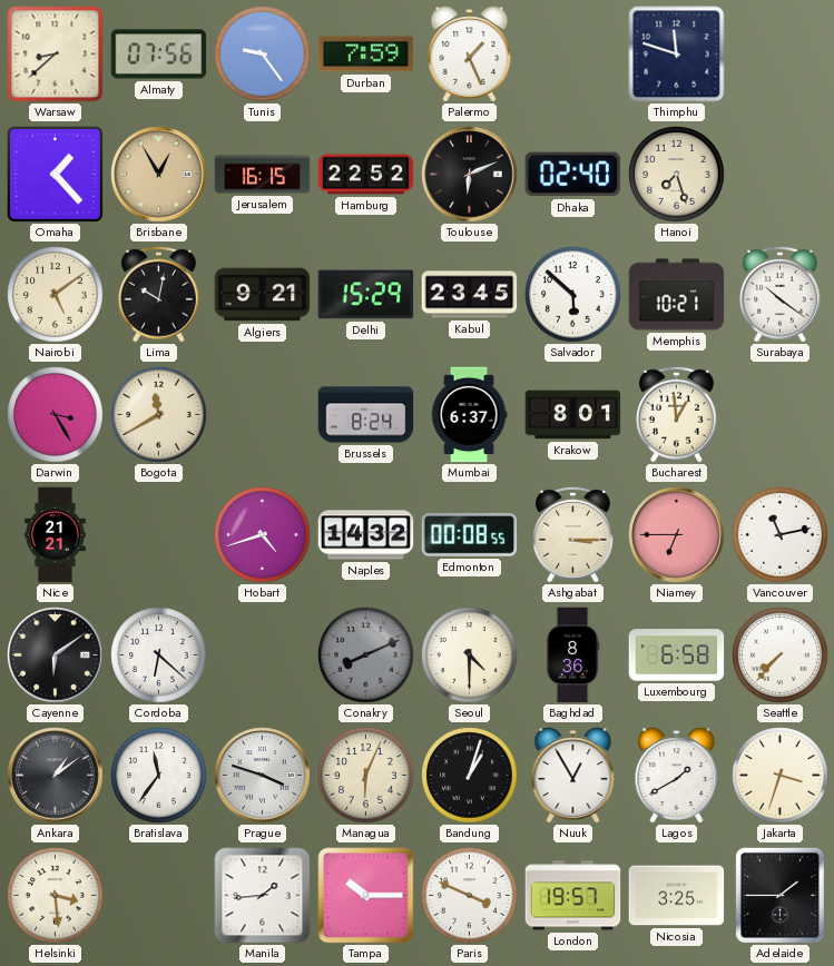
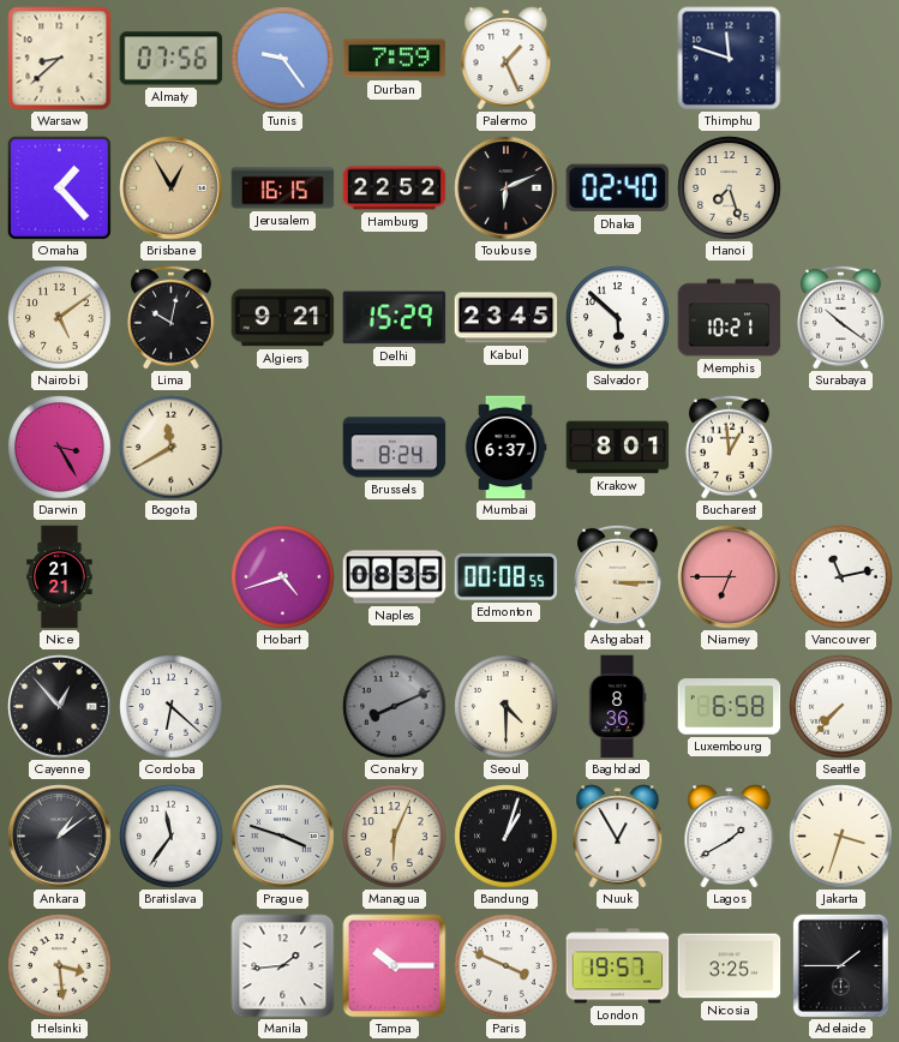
Naples: 14:32 -> 08:35 (395, 577)
Cayenne: 6:09 -> 12:53 (60, 707)
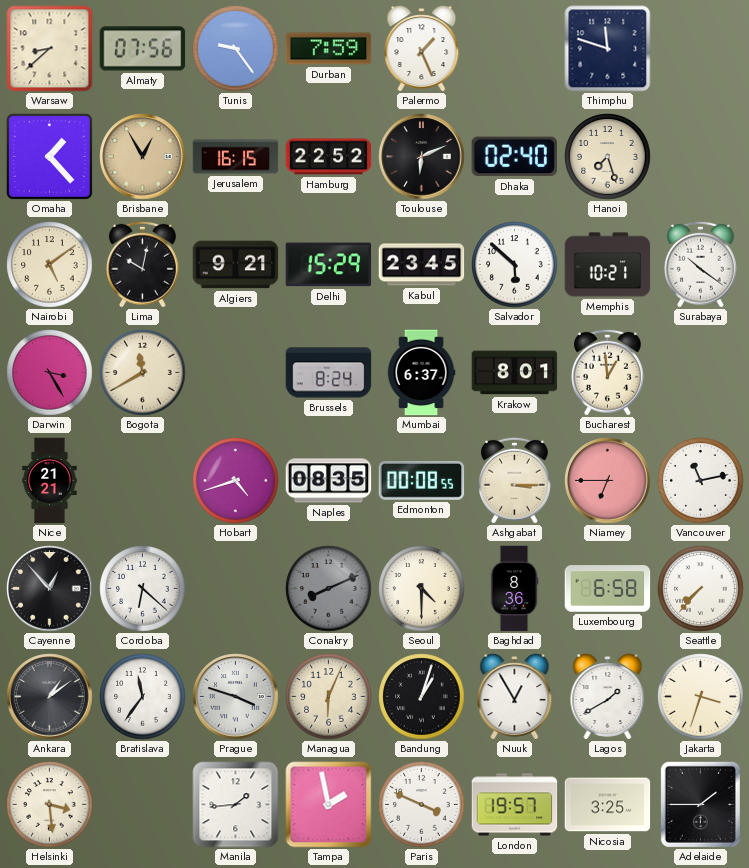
Tampa: 10:15 -> 1:58 (329, 805)
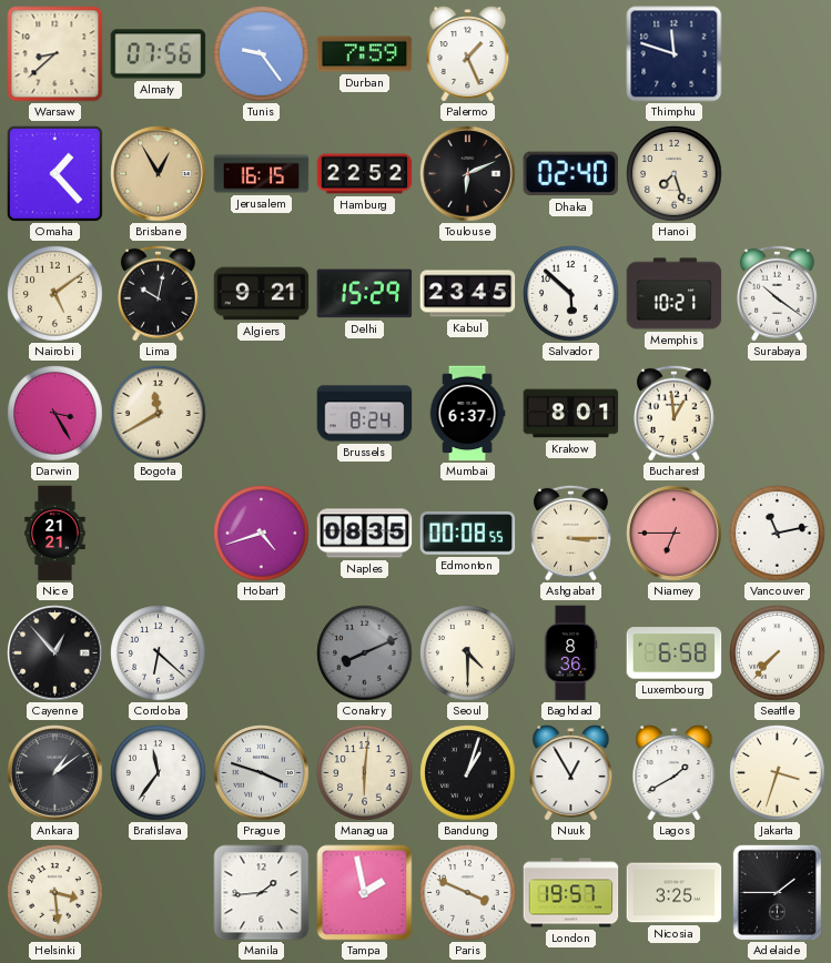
Managua: 6:04 -> 6:01 (365, 773)
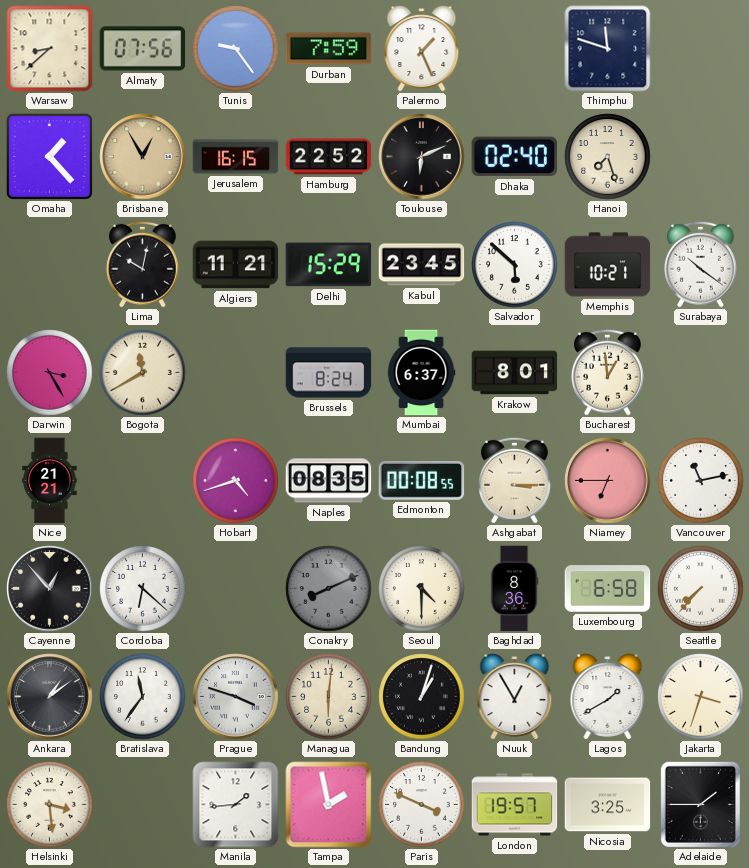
Nairobi: 5:09 -> none (55, 294)
Algiers: 9:21 -> 11:21 (236, 265)
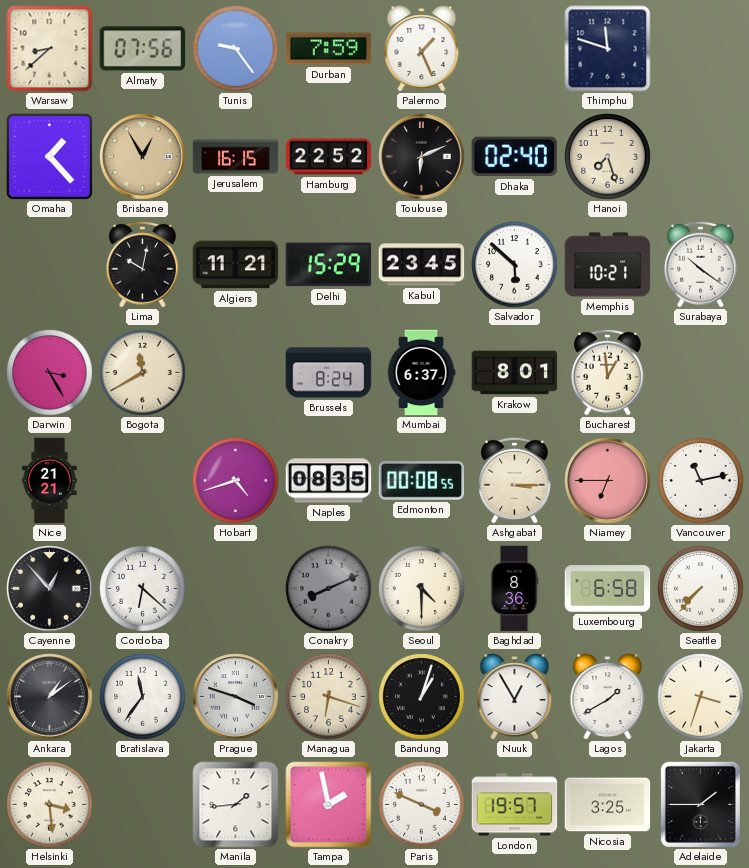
Managua: 6:01 -> 6:18 (329, 697)
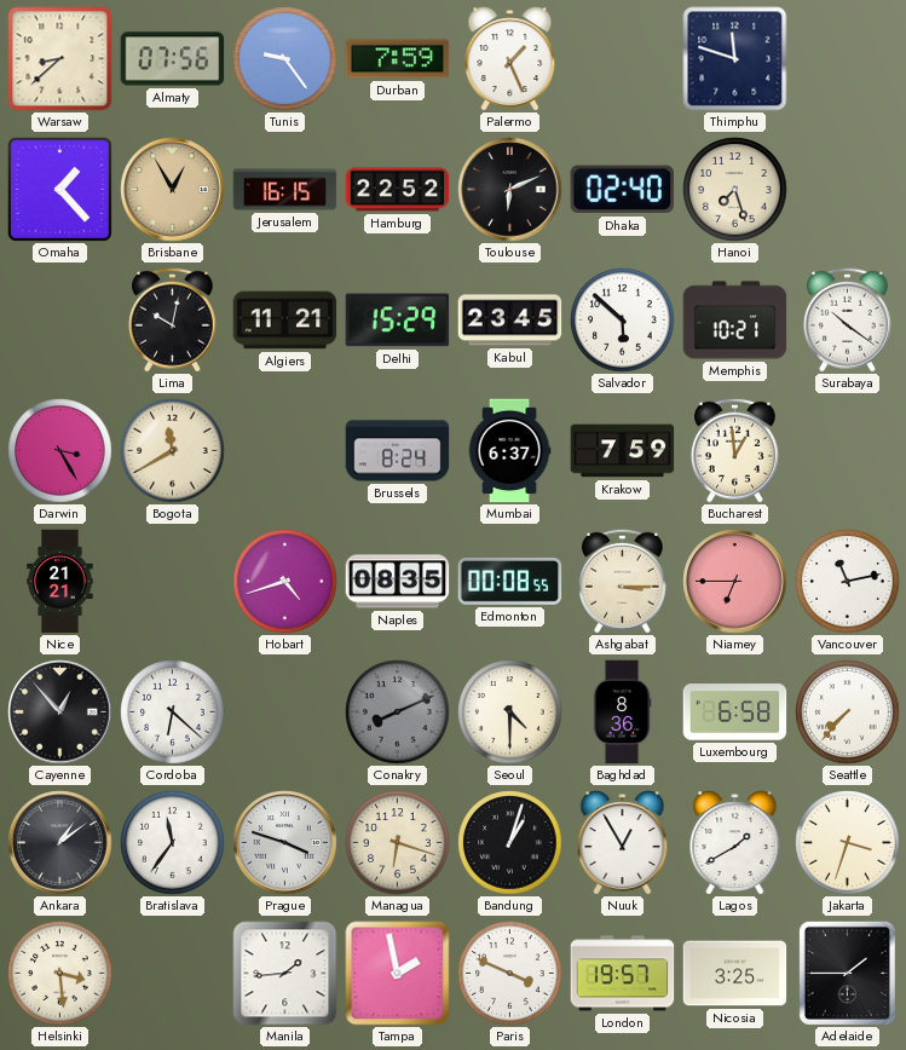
Krakow: 8:01 -> 7:59 (623, 451)
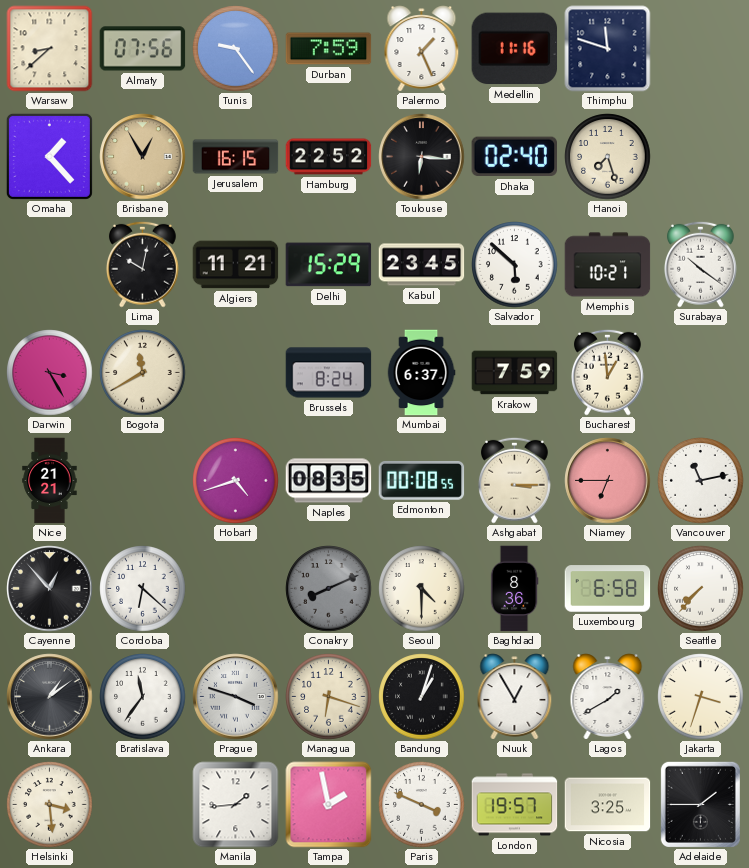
Medellin: none -> 11:16 (515, 49)
Toulouse: 6:11 -> 6:16 (422, 157)
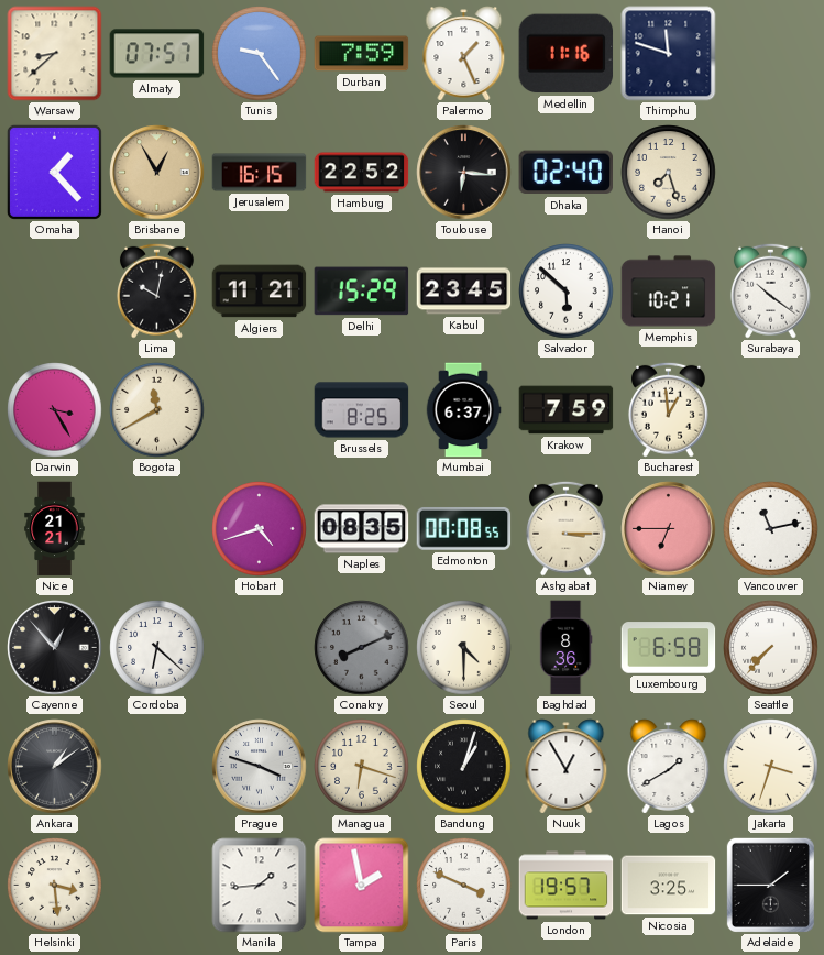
Almaty: 07:56 -> 07:57 (157, 54)
Brussels: 8:24 -> 8:25 (362, 410)
Bratislava: 11:36 -> none (143, 697)
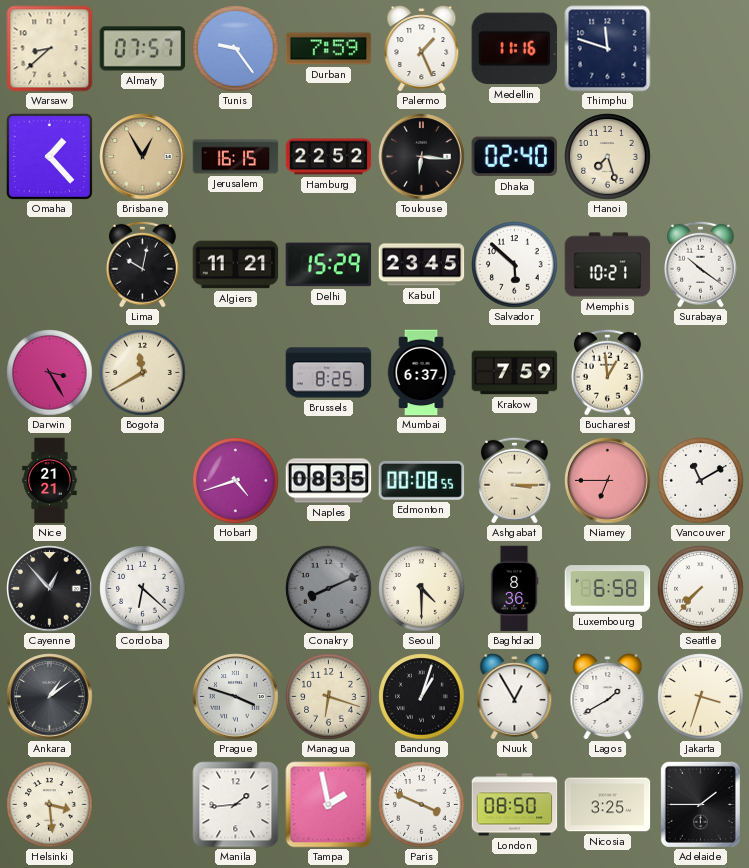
Vancouver: 11:13 -> 11:10 (701, 481)
London: 19:57 -> 08:50 (515, 805)
